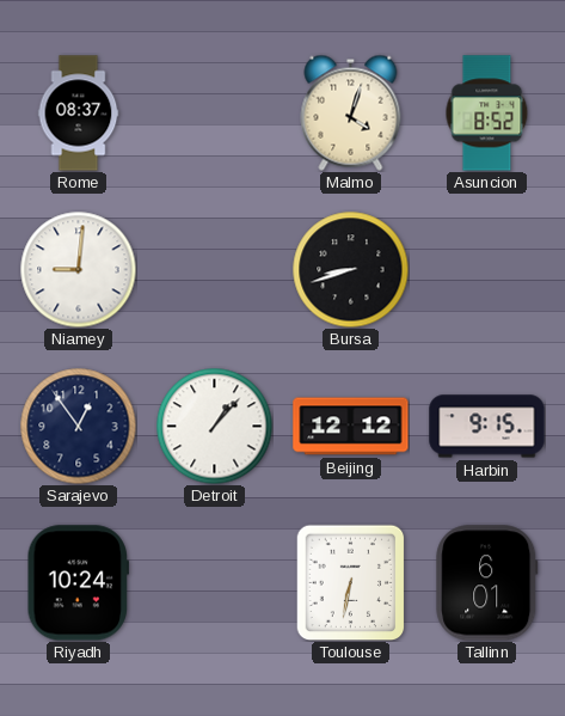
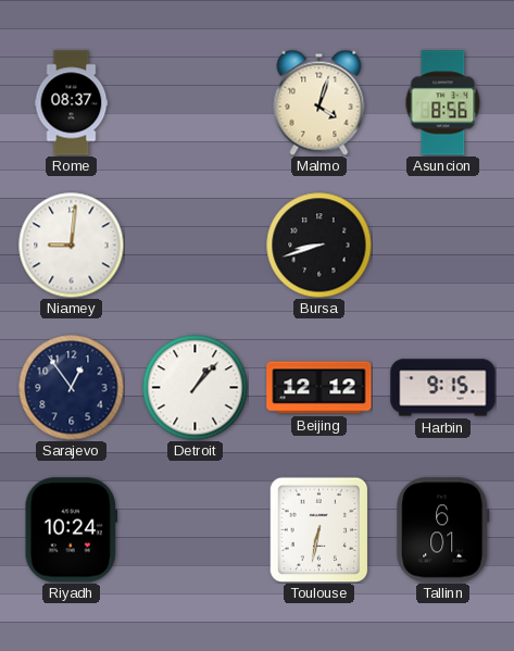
Asuncion: 8:52 -> 8:56 (443, 103)
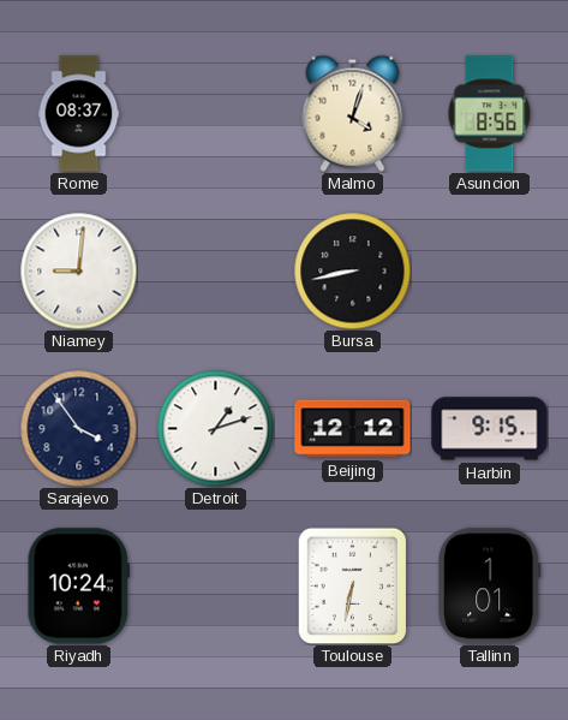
Bursa: 8:42 -> 8:43 (352, 270)
Sarajevo: 12:54 -> 3:54 (78, 428)
Detroit: 1:07 -> 1:12 (215, 428)
Tallinn: 6:01 -> 1:01 (490, 587)
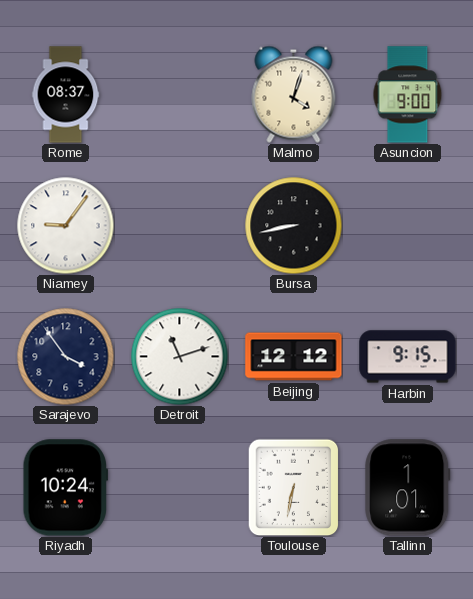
Asuncion: 8:56 -> 9:00 (408, 95)
Niamey: 9:01 -> 9:06 (65, 225)
Detroit: 1:12 -> 11:12 (179, 356)
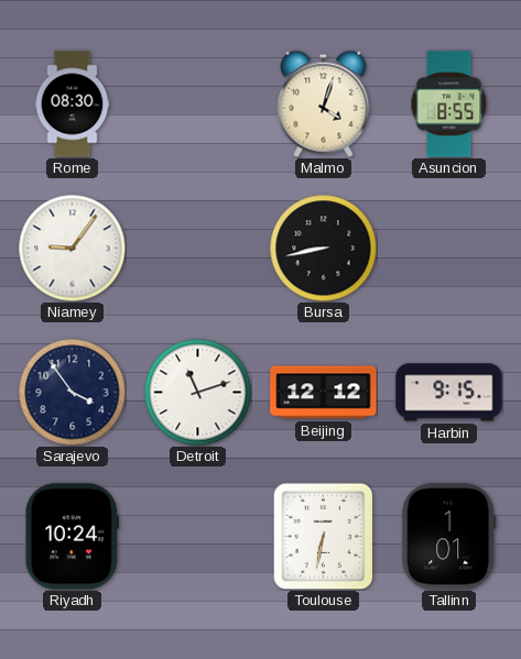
Rome: 08:37 -> 08:30 (73, 105)
Asuncion: 9:00 -> 8:55 (449, 105)
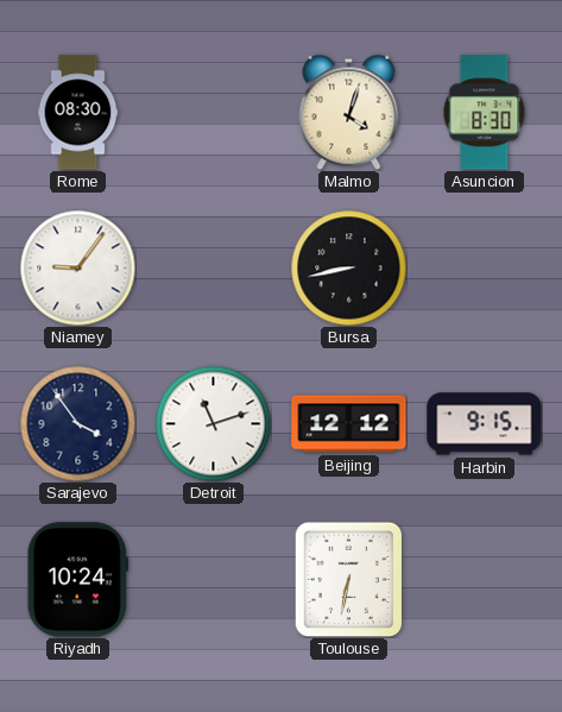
Asuncion: 8:55 -> 8:30 (485, 113)
Tallinn: 1:01 -> none (449, 537)
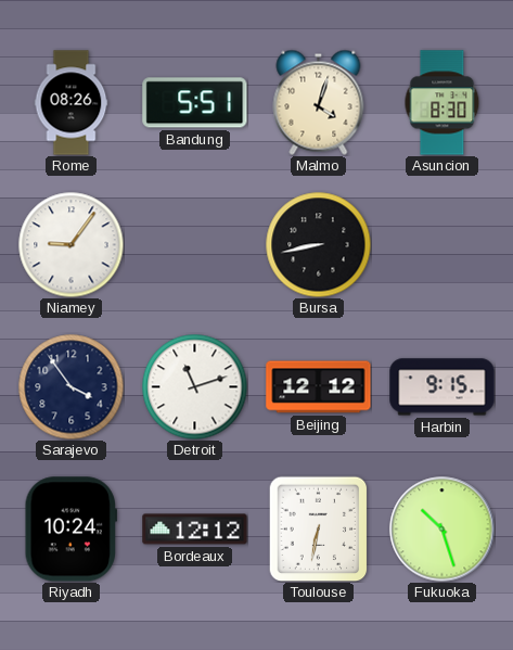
Rome: 08:30 -> 08:26 (72, 103)
Bandung: none -> 5:51 (195, 103)
Bordeaux: none -> 12:12 (195, 530)
Fukuoka: none -> 10:27 (443, 530)
